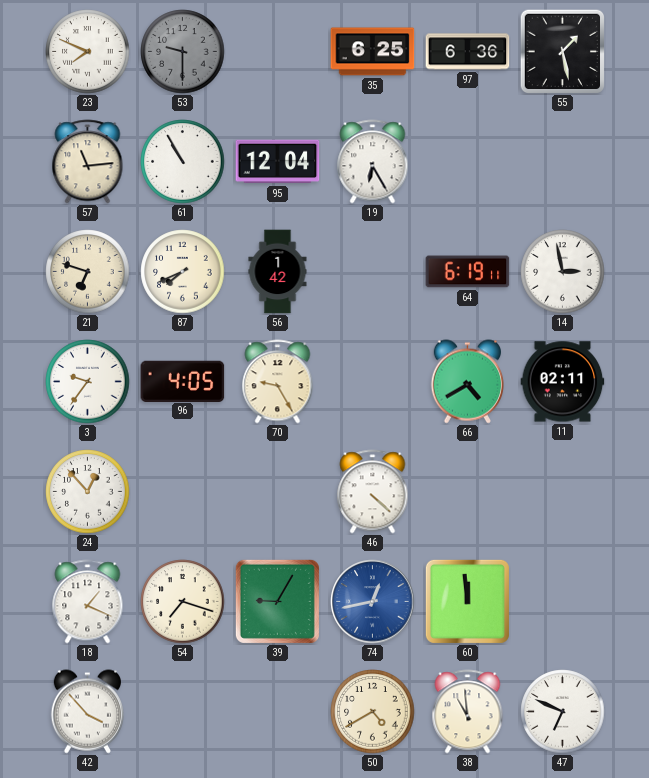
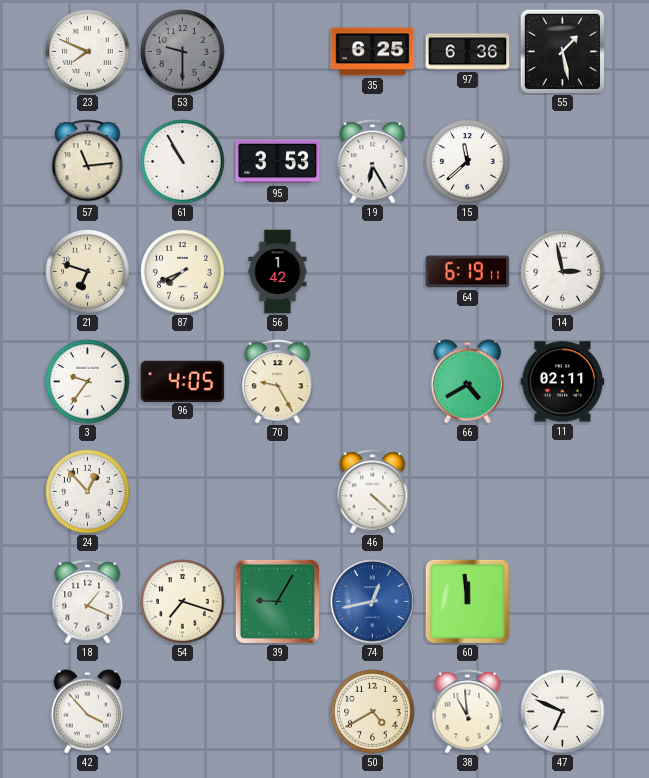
95: 12:04 -> 3:53 (278, 162)
15: none -> 11:38 (468, 162)
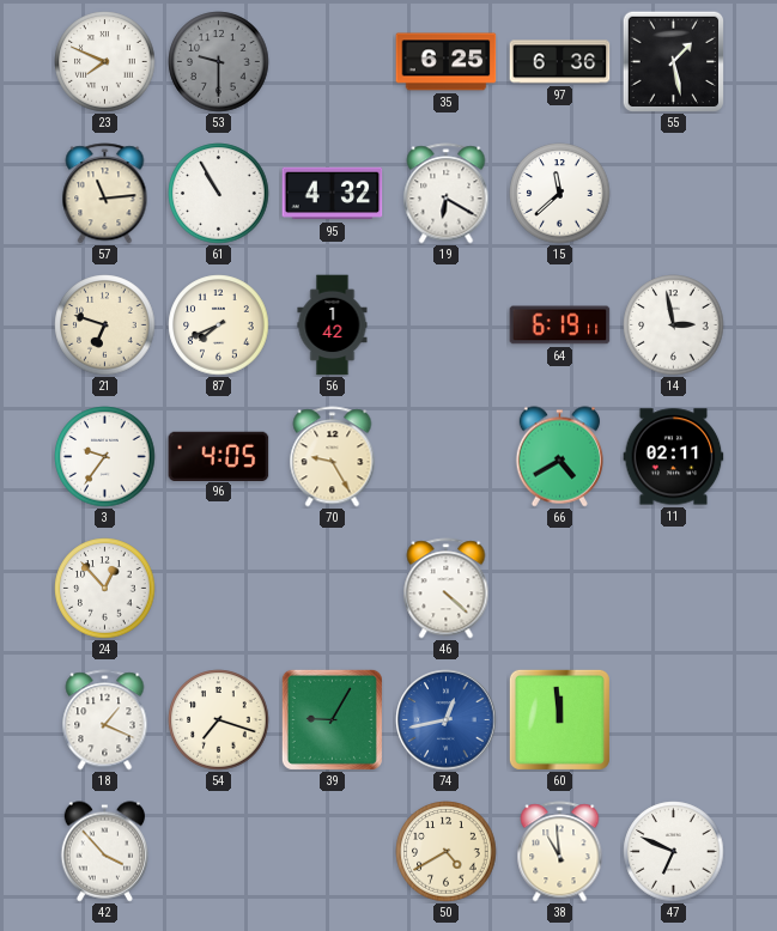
95: 3:53 -> 4:32 (333, 194)
19: 6:25 -> 6:20 (447, 194)
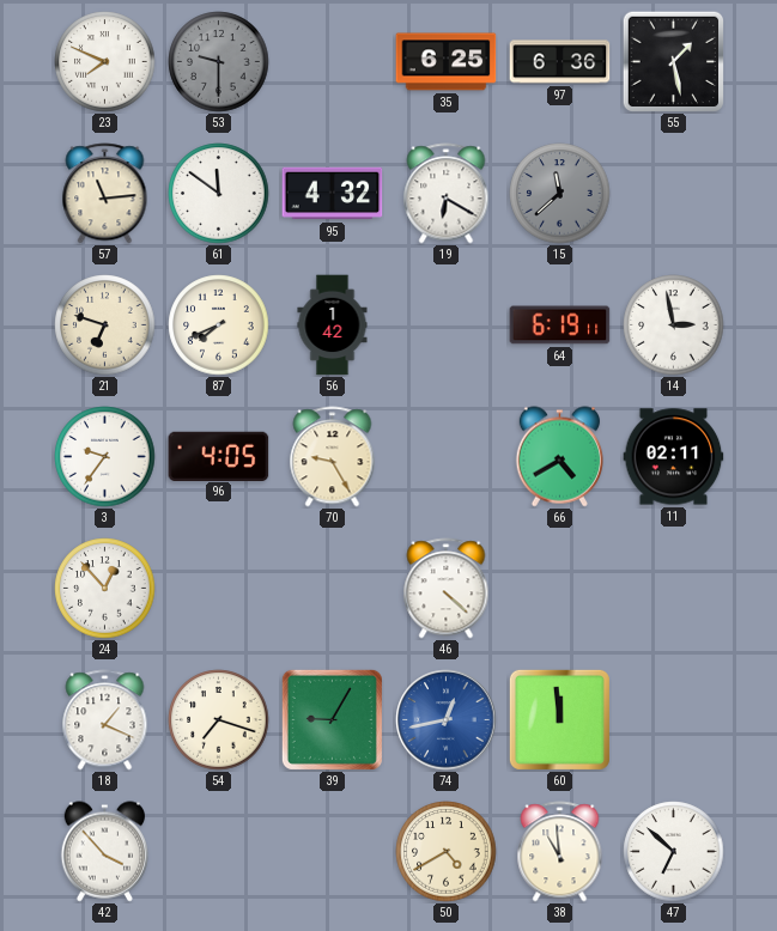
61: 10:55 -> 11:51 (219, 194)
15 dial: white -> grey (560, 194)
47: 6:49 -> 6:52 (674, 852)
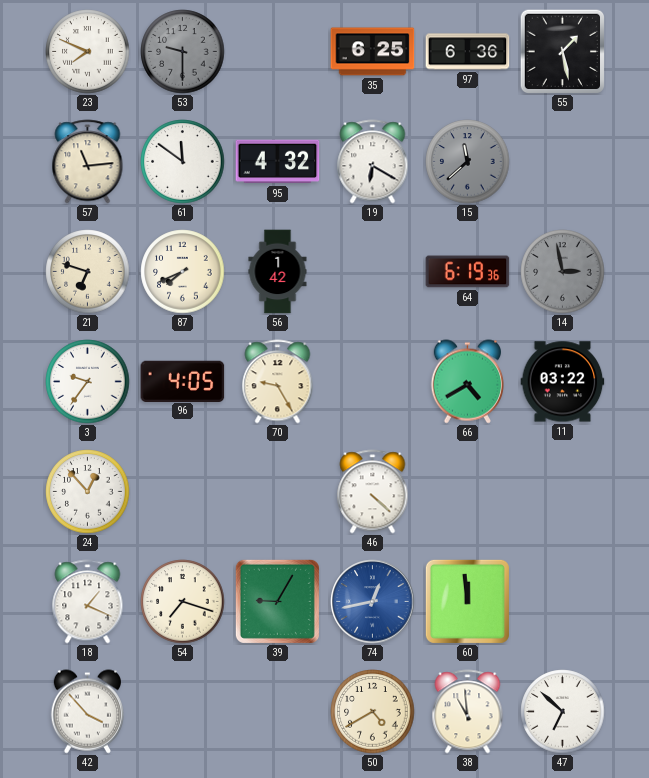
64: 6:19:11 -> 6:19:36 (468, 272)
14 dial: white -> grey (563, 272)
11: 02:11 -> 03:22 (563, 382)
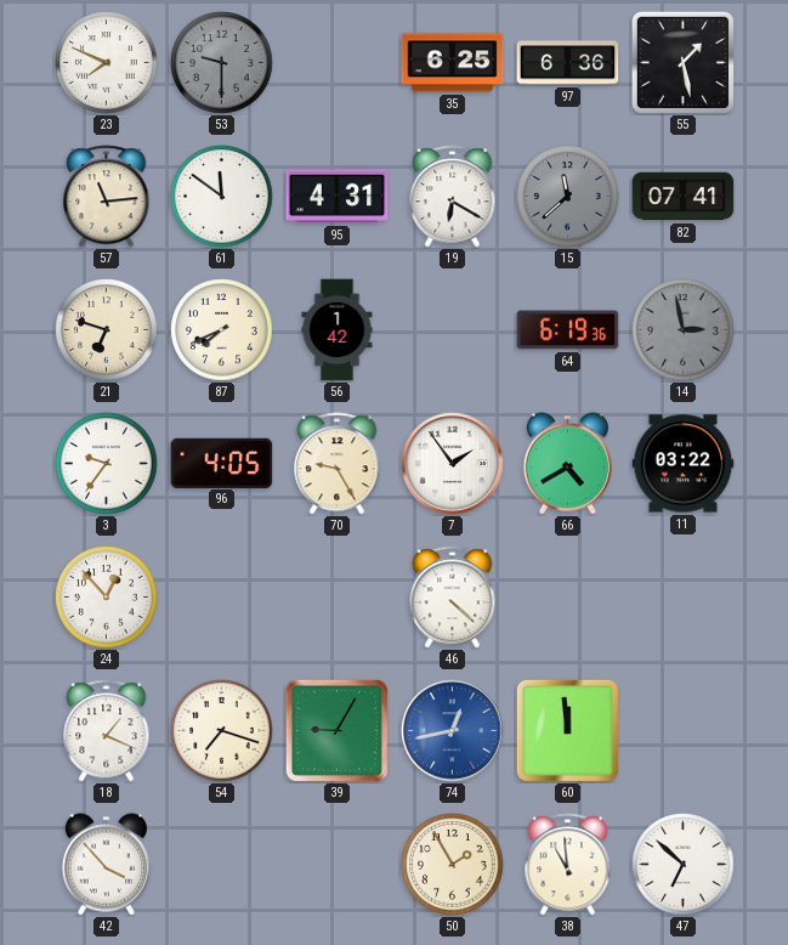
95: 4:32 -> 4:31 (338, 197)
82: none -> 07:41 (684, 197)
7: none -> 1:54 (453, 464)
50: 4:40 -> 1:55 (453, 865)
